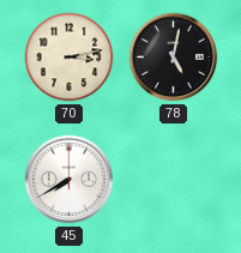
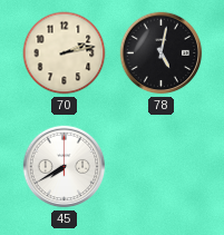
70: 3:13 -> 2:13 (65, 53)
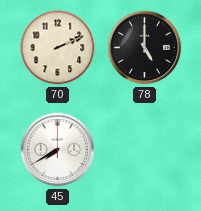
70: 2:13 -> 2:11 (58, 48)
78: 5:02 -> 5:00 (145, 48)
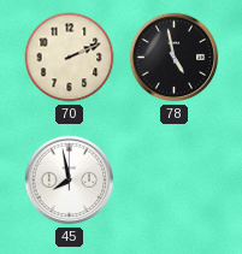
78: 5:00 -> 4:58 (175, 58)
45: 7:40 -> 7:58 (70, 181)
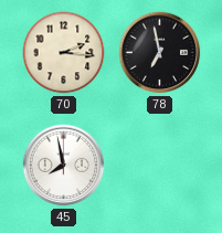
70: 2:11 -> 2:16 (64, 53)
78: 4:58 -> 6:58 (160, 53)
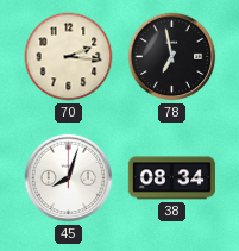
45: 7:58 -> 8:03 (69, 178)
38: none -> 08:34 (171, 178)
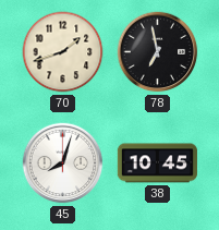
70: 2:16 -> 1:42 (63, 52)
38: 08:34 -> 10:45 (157, 164)
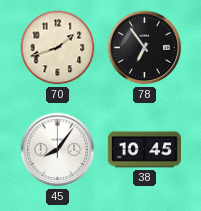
78: 6:58 -> 6:54 (145, 48)
45: 8:03 -> 8:06 (58, 150)
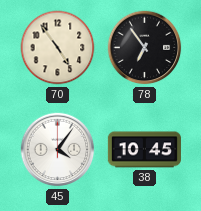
70: 1:42 -> 4:54 (58, 48)
45: 8:06 -> 4:06 (58, 150)
